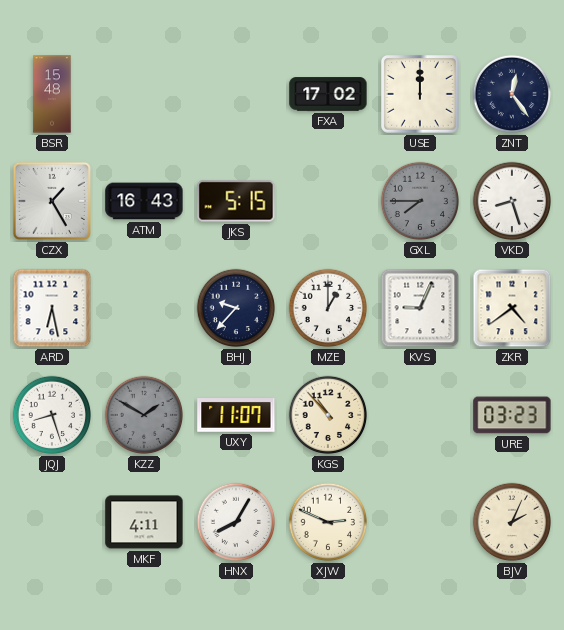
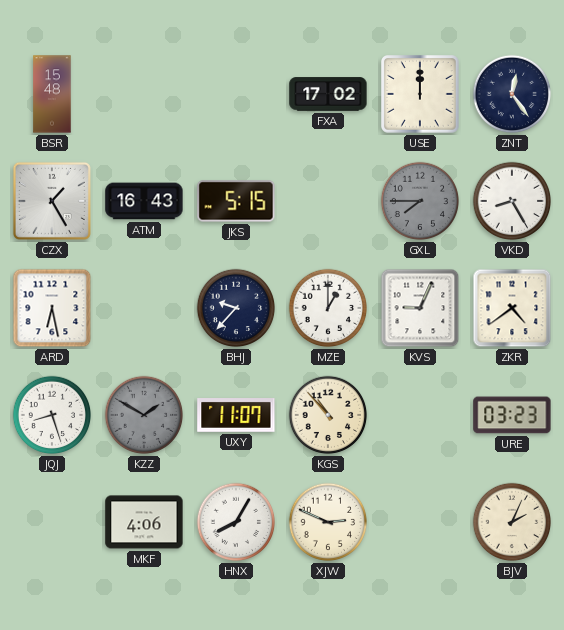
VKD: 8:27 -> 8:25 (512, 201)
MKF: 4:11 -> 4:06 (144, 522)
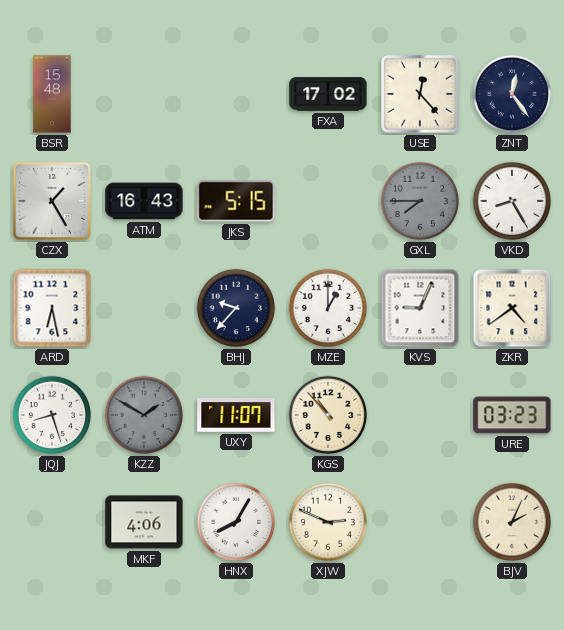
USE: 12:00 -> 12:23 (421, 95)
